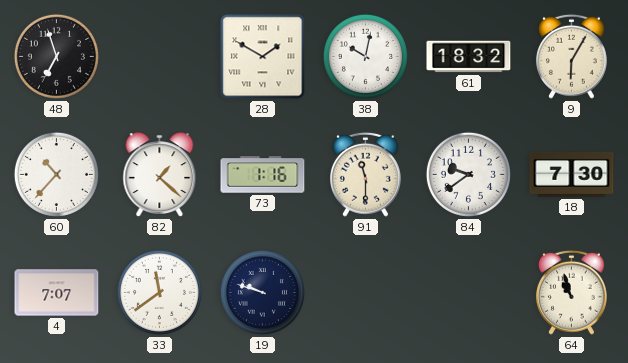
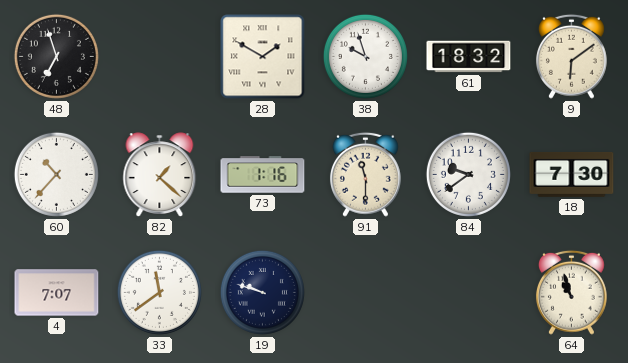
38: 10:02 -> 9:57 (365, 56)
9: 6:05 -> 6:09 (571, 56)
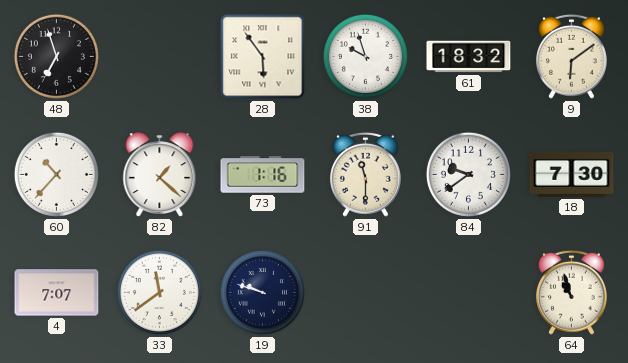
28: 1:50 -> 5:54 (263, 57)
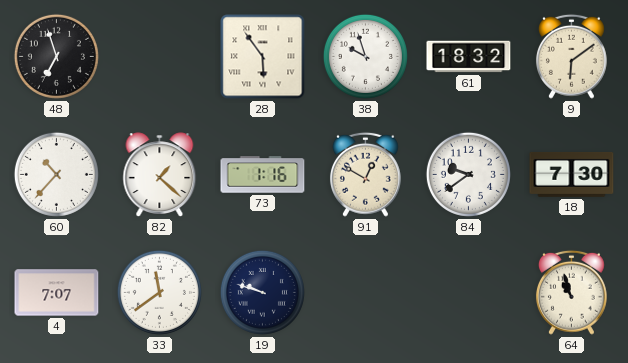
91: 11:30 -> 12:50 (365, 174)
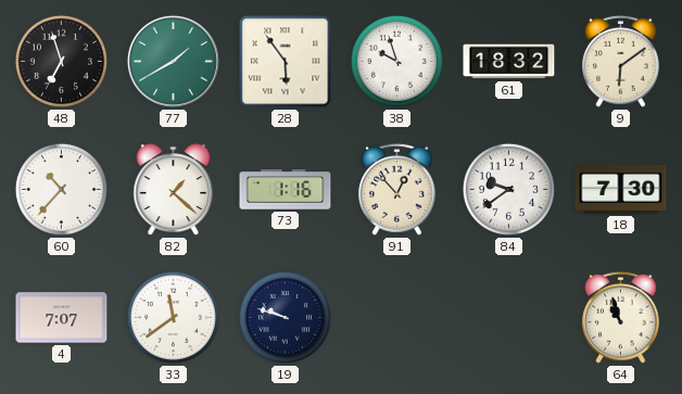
77: none -> 1:40 (173, 61)
91: 12:50 -> 12:53 (396, 189)
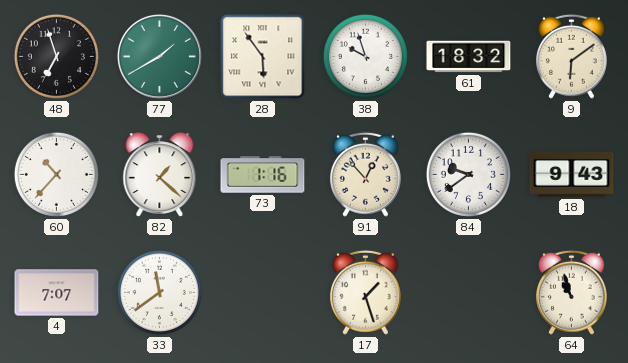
18: 7:30 -> 9:43 (572, 174)
19: 9:48 -> none (285, 317)
17: none -> 1:27 (365, 292)
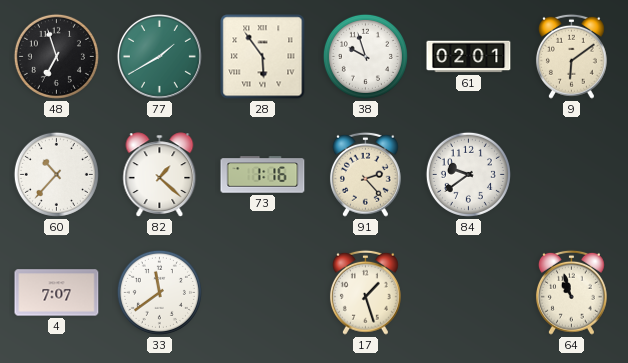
61: 18:32 -> 02:01 (469, 57)
91: 12:53 -> 2:23 (365, 174)
18: 9:43 -> none (572, 174)
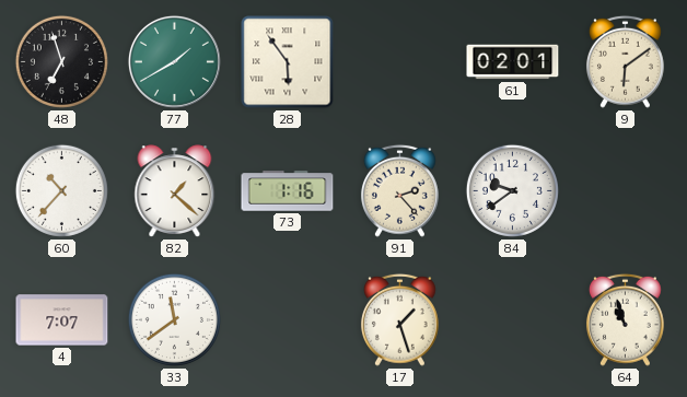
38: 9:57 -> none (365, 56)
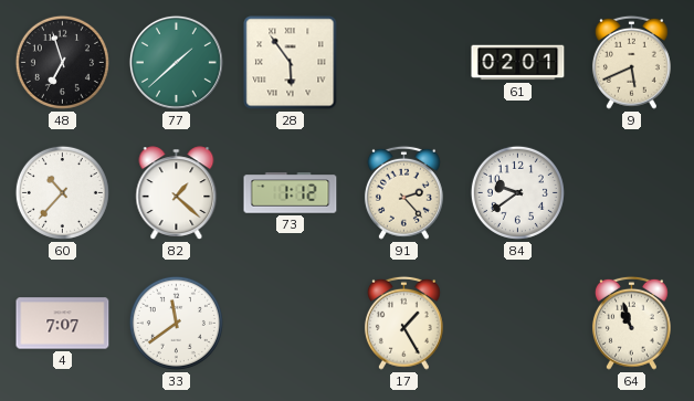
77: 1:40 -> 1:38 (176, 62)
9: 6:09 -> 5:41 (631, 62)
73: 1:16 -> 1:12 (291, 193)
17: 1:27 -> 1:25 (403, 323)
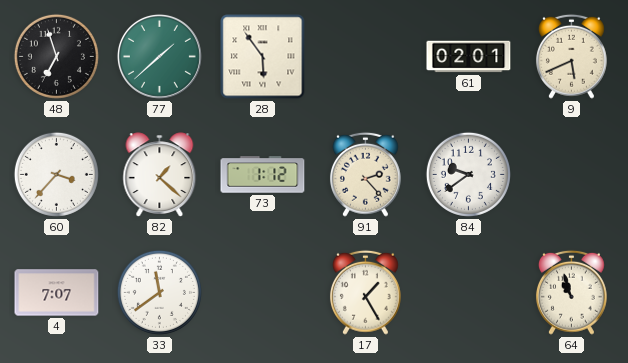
60: 10:37 -> 3:37 (56, 174)
